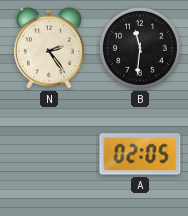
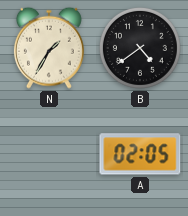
N: 2:24 -> 1:35 (49, 48)
B: 11:31 -> 4:39 (140, 48)
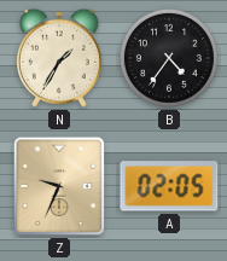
B: 4:39 -> 4:36 (169, 58)
Z: none -> 9:34 (59, 186)
